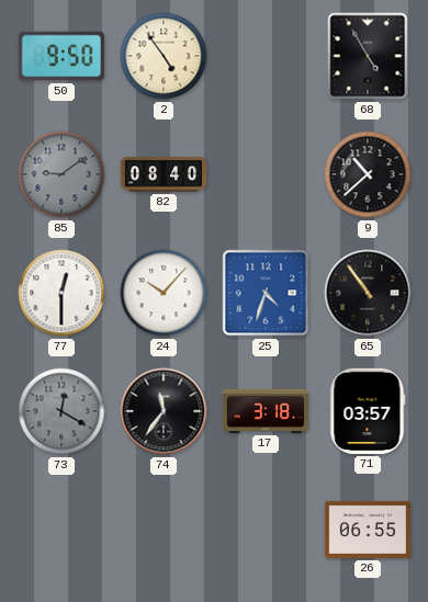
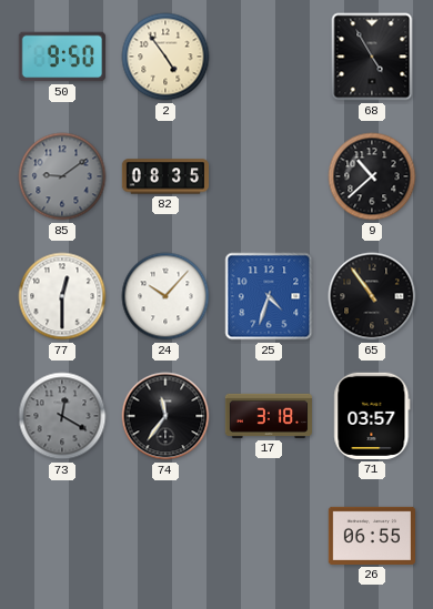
82: 08:40 -> 08:35 (164, 176)
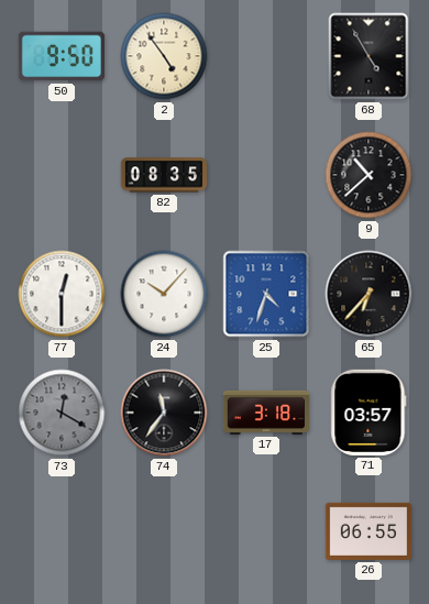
85: 9:09 -> none (62, 176)
65: 10:54 -> 6:37 (369, 294)
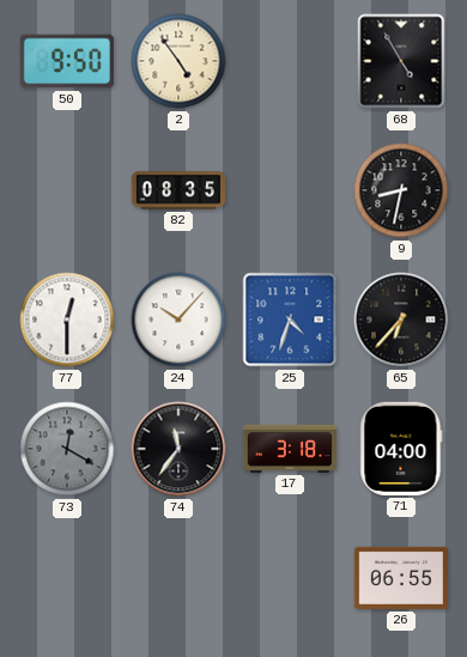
9: 10:38 -> 8:32 (401, 190)
71: 03:57 -> 04:00 (401, 449)
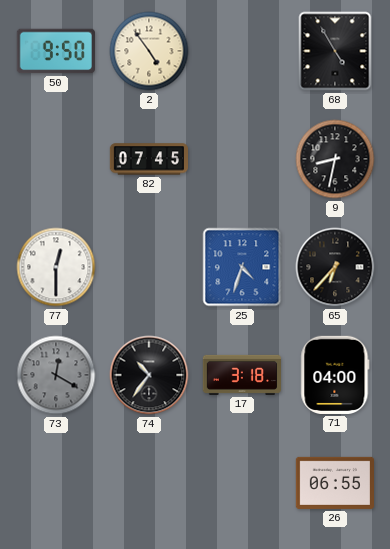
82: 08:35 -> 07:45 (148, 159)
24: 10:07 -> none (178, 320)
74: 11:36 -> 10:36 (149, 375)
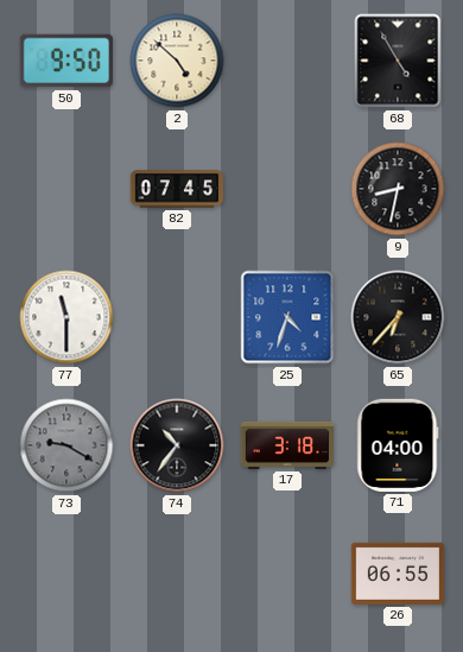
2: 4:54 -> 4:52 (177, 61)
77: 12:30 -> 11:30 (66, 317)
73: 12:20 -> 9:20 (66, 445)
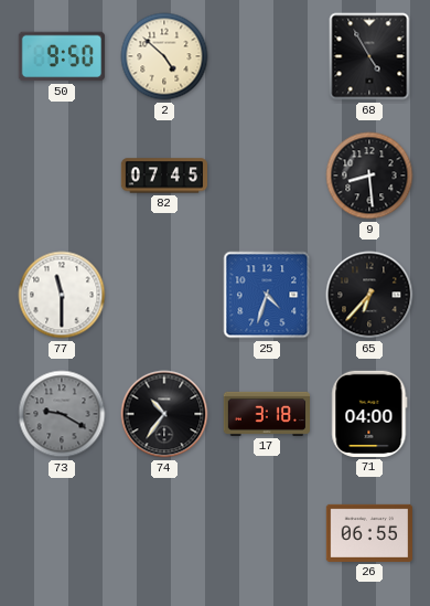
9: 8:32 -> 8:29 (369, 176)
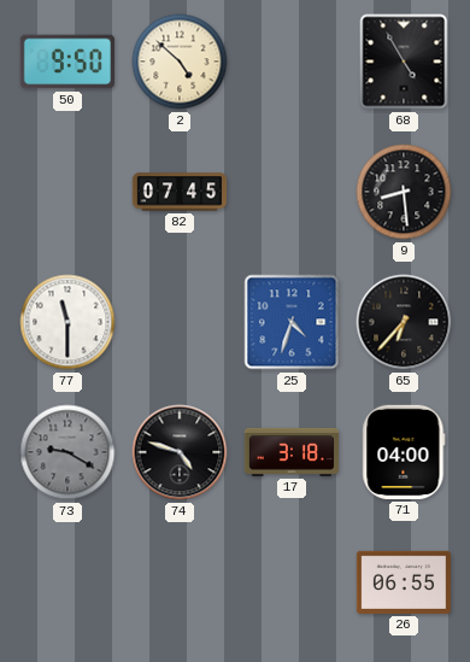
74: 10:36 -> 4:48 (180, 452)
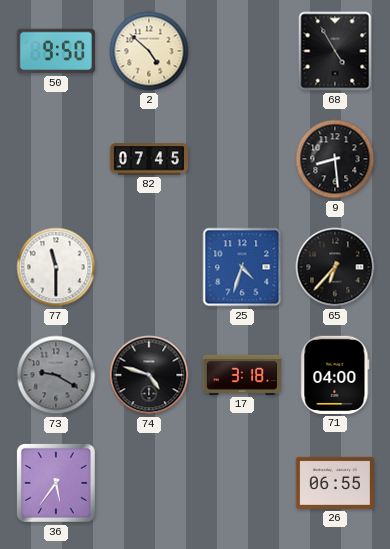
36: none -> 5:36 (56, 483)
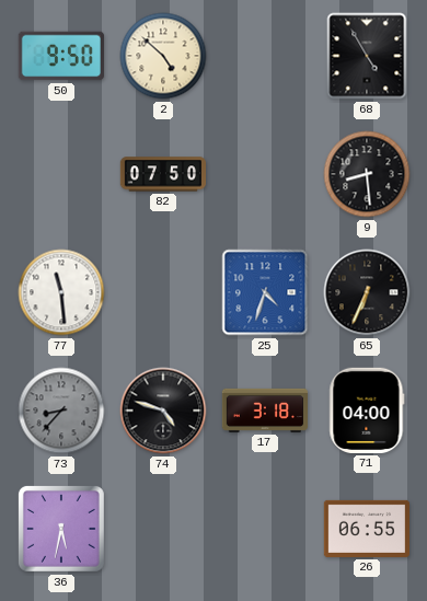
82: 07:45 -> 07:50 (162, 174)
77: 11:30 -> 11:29 (61, 292)
65: 6:37 -> 6:34 (367, 292)
73: 9:20 -> 8:37 (61, 411)
36: 5:36 -> 5:32 (61, 529)
